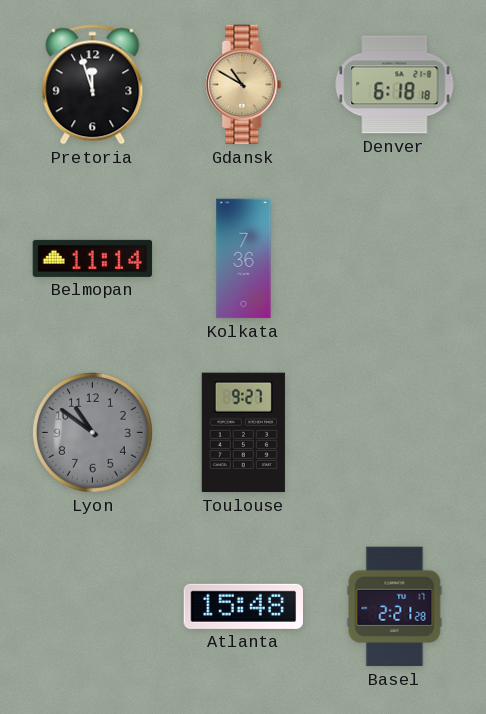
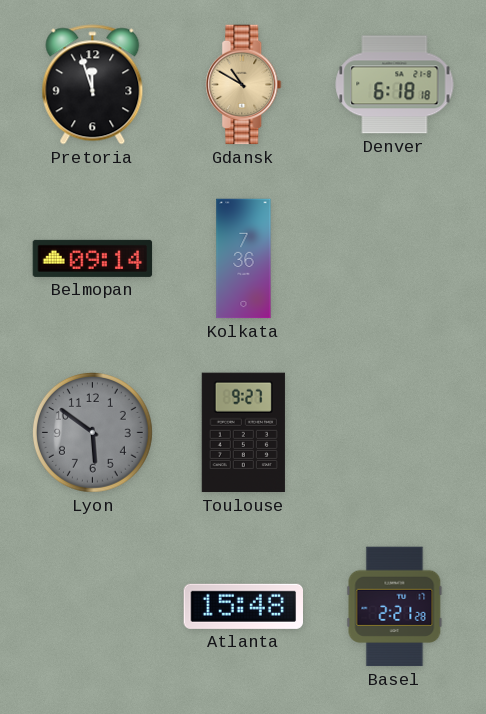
Belmopan: 11:14 -> 09:14 (93, 258)
Lyon: 10:51 -> 5:51 (92, 432)
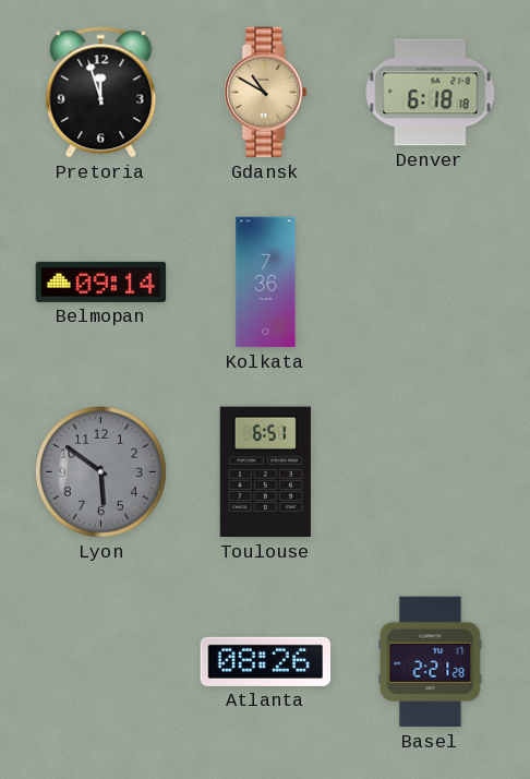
Toulouse: 9:27 -> 6:51 (265, 472)
Atlanta: 15:48 -> 08:26 (266, 661)
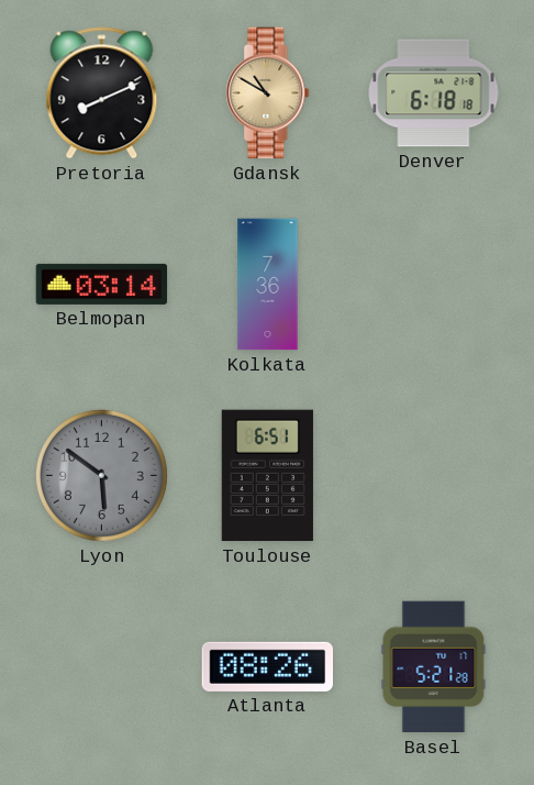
Pretoria: 11:57 -> 8:11 (102, 93)
Belmopan: 09:14 -> 03:14 (102, 284)
Basel: 2:21 -> 5:21 (434, 667)
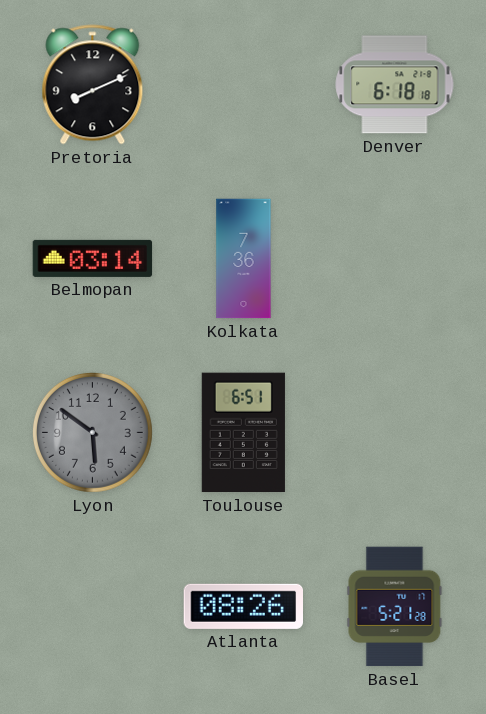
Gdansk: 10:50 -> none (268, 93)
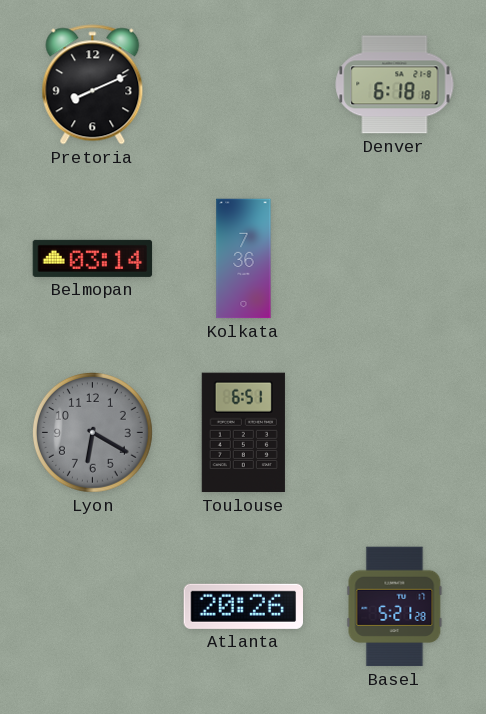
Lyon: 5:51 -> 6:20 (92, 432)
Atlanta: 08:26 -> 20:26 (244, 606)
